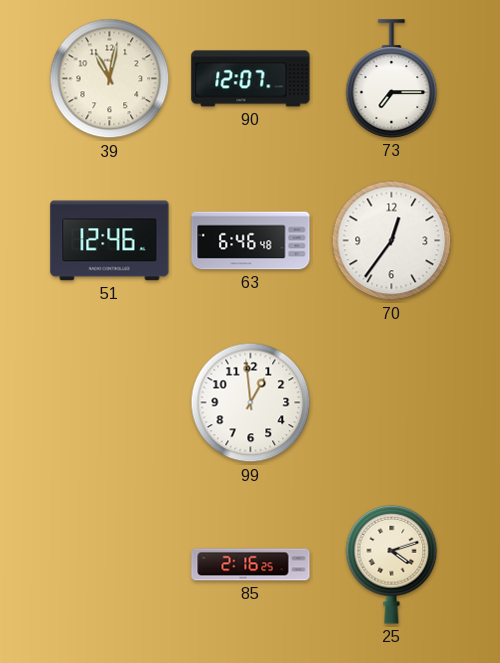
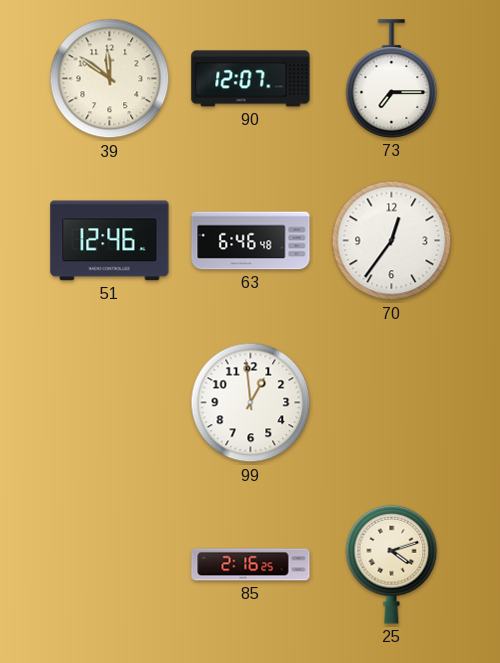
39: 11:02 -> 11:51 (110, 79)
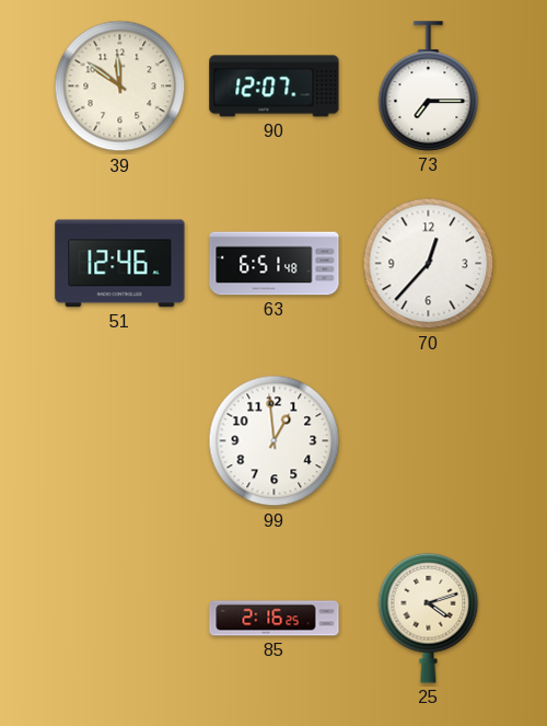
63: 6:46 -> 6:51 (275, 264)
70: 12:36 -> 12:37 (429, 264)
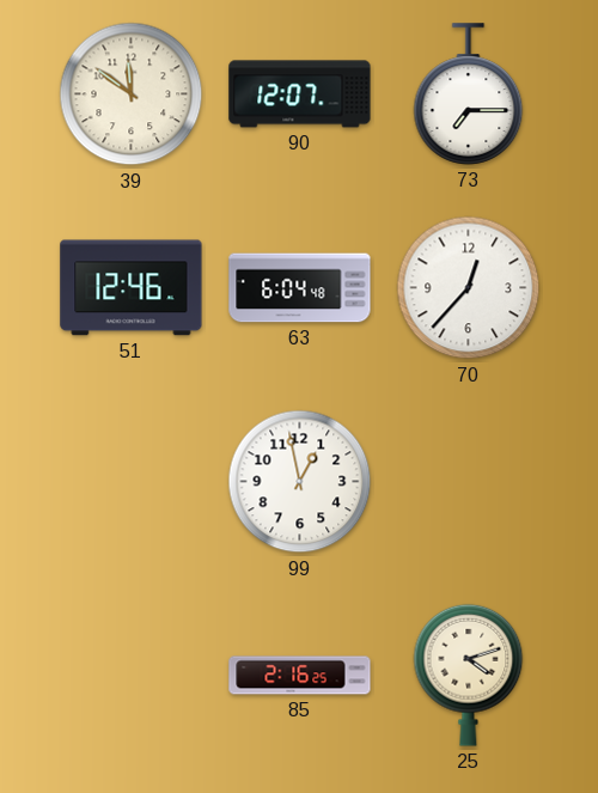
63: 6:51 -> 6:04 (300, 288)
99: 12:59 -> 12:58 (300, 482)
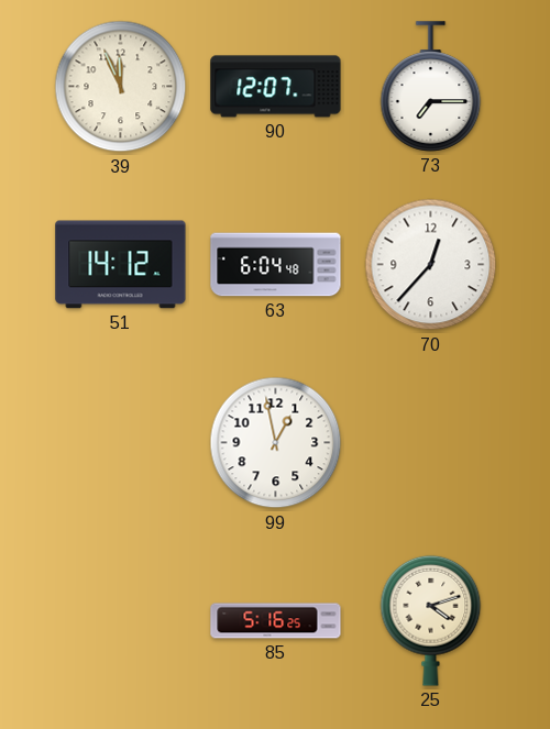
39: 11:51 -> 11:56 (121, 87)
51: 12:46 -> 14:12 (121, 265)
85: 2:16 -> 5:16 (276, 621)
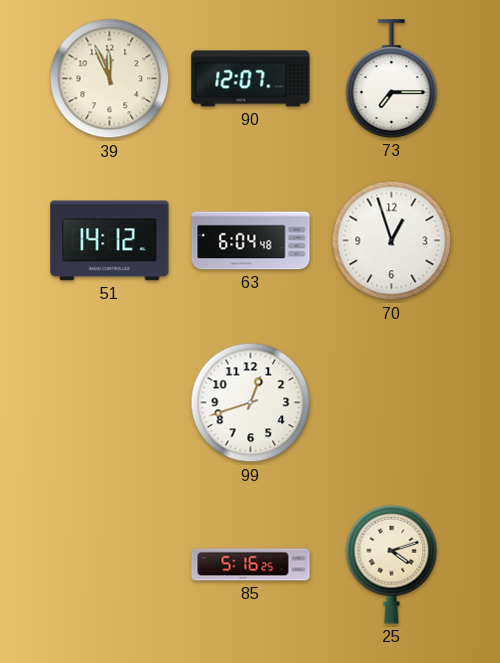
70: 12:37 -> 12:57 (392, 241)
99: 12:58 -> 12:42 (251, 403)
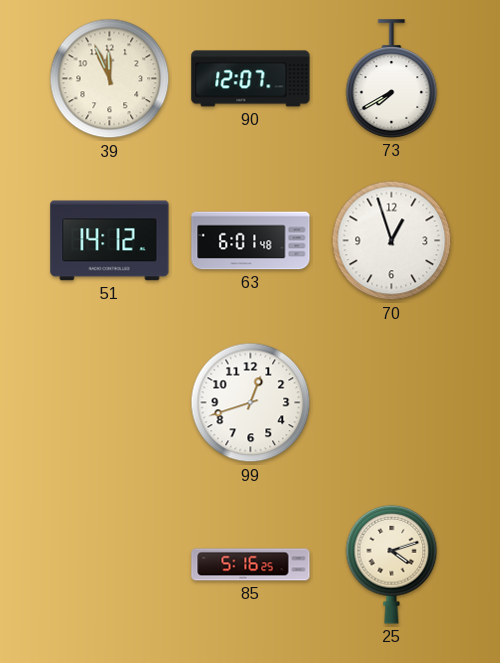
73: 7:15 -> 7:40 (392, 79)
63: 6:04 -> 6:01 (251, 241)
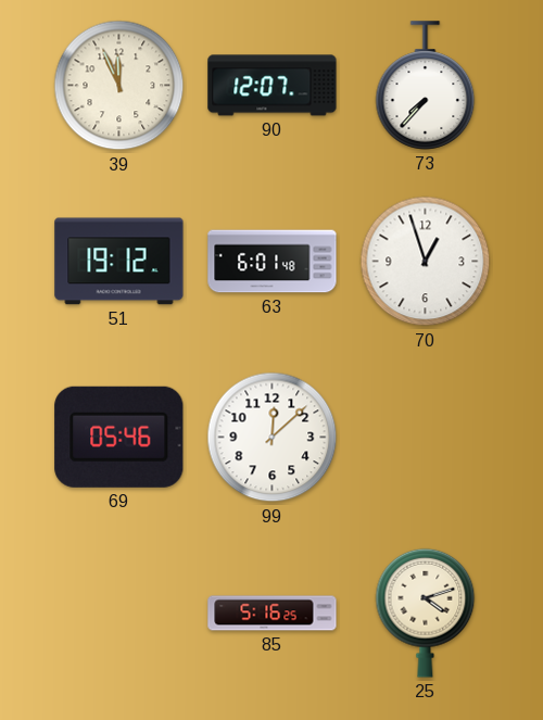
73: 7:40 -> 7:37 (426, 86)
51: 14:12 -> 19:12 (119, 262)
69: none -> 05:46 (119, 437)
99: 12:42 -> 12:08 (273, 438)
